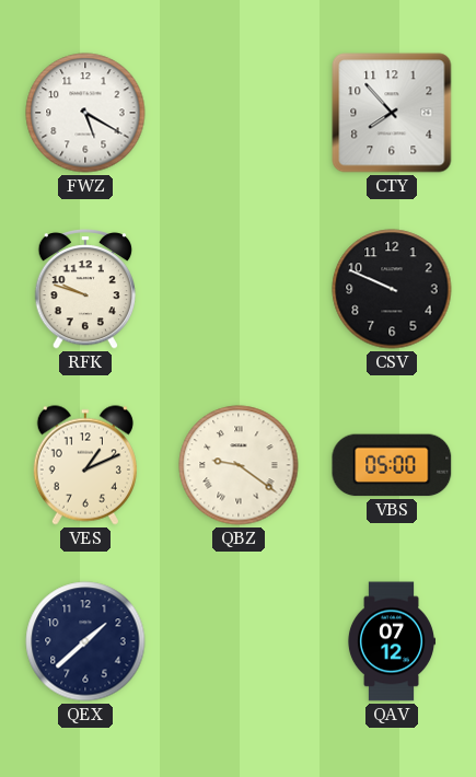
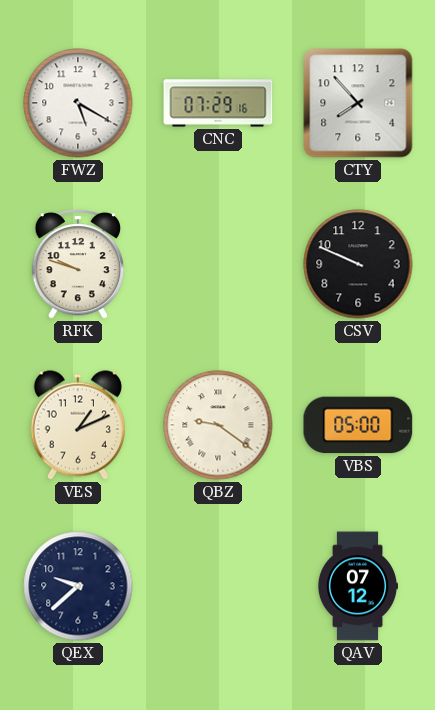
CNC: none -> 07:29 (218, 103)
QEX: 1:38 -> 9:38 (78, 586)
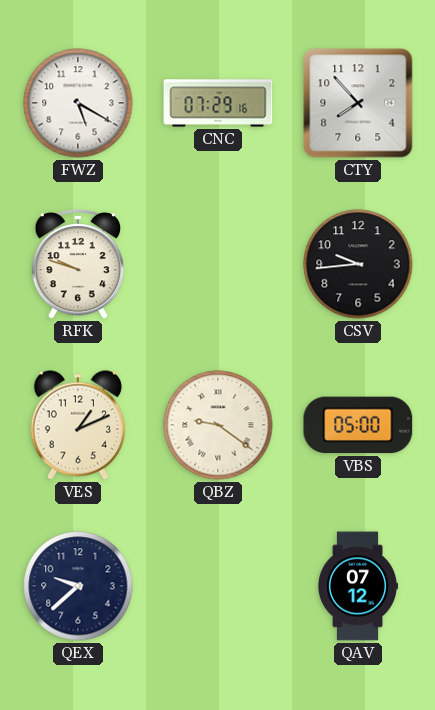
CSV: 9:49 -> 9:44 (358, 264)
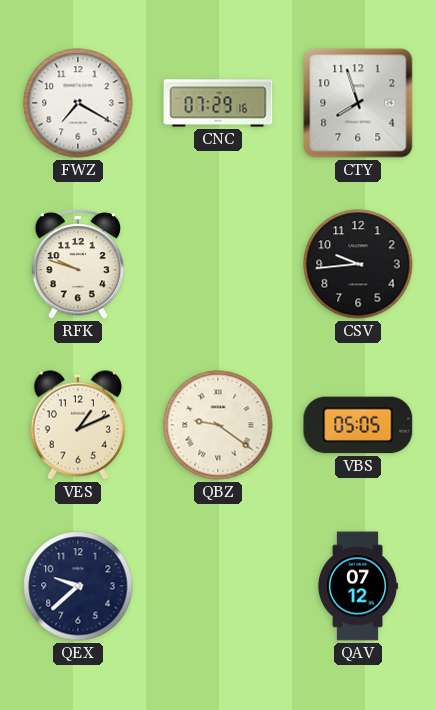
FWZ: 5:20 -> 7:20 (78, 103)
CTY: 7:53 -> 7:57 (358, 103)
VBS: 05:00 -> 05:05 (358, 425)
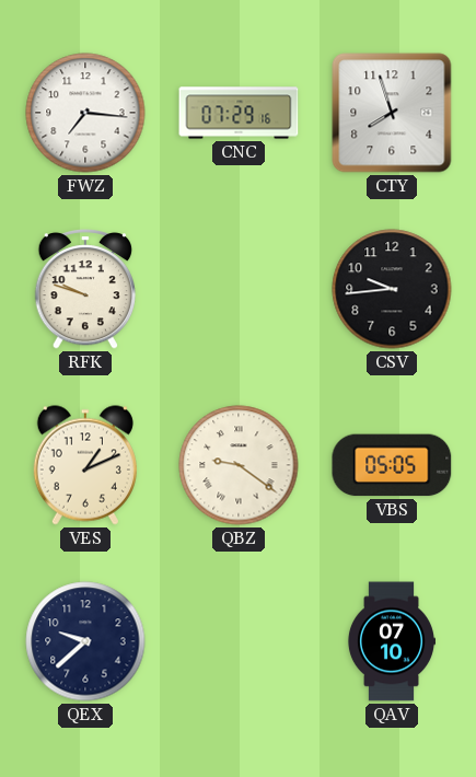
FWZ: 7:20 -> 7:16 (85, 113)
QAV: 07:12 -> 07:10 (391, 641)
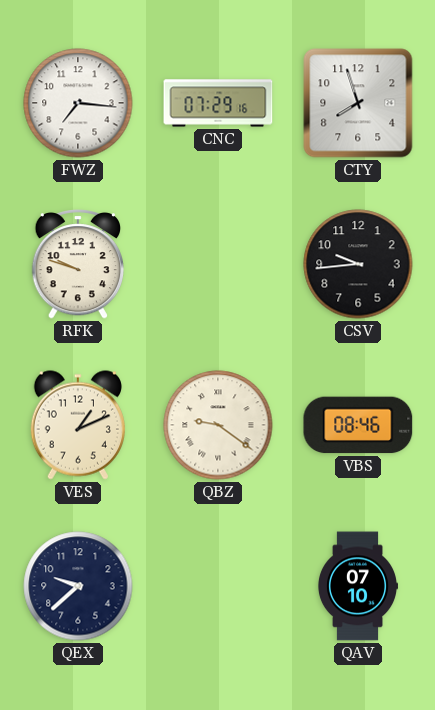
VBS: 05:05 -> 08:46 (358, 425)
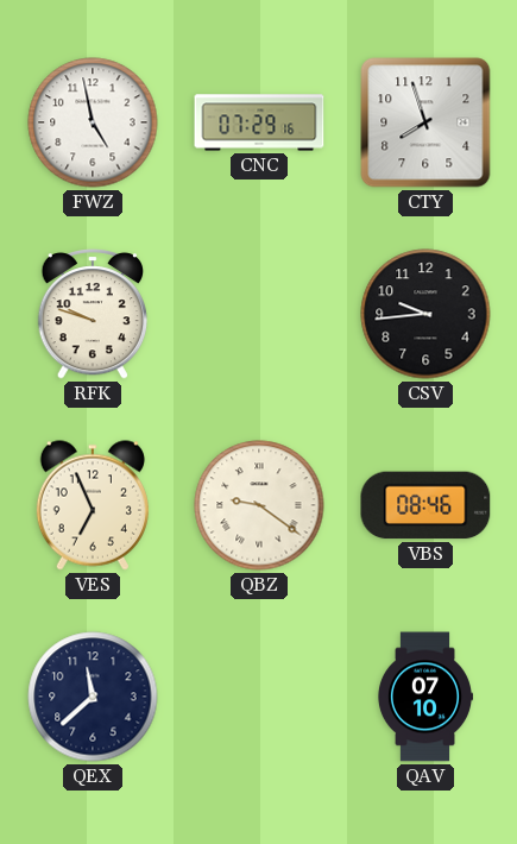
FWZ: 7:16 -> 4:58 (93, 122)
VES: 1:11 -> 6:56 (93, 505)
QEX: 9:38 -> 11:38 (93, 697)
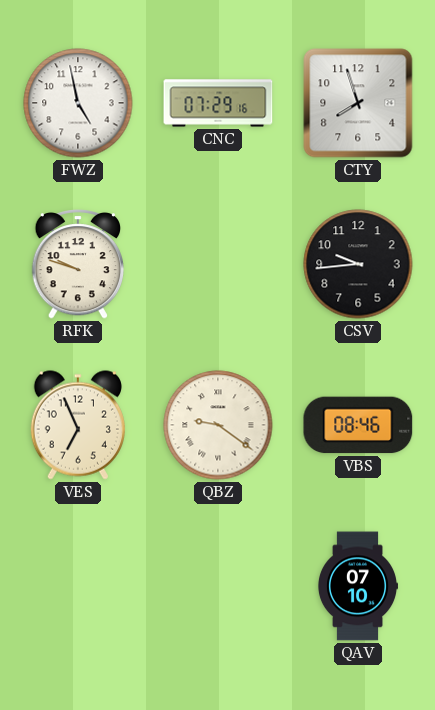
QEX: 11:38 -> none (93, 697)
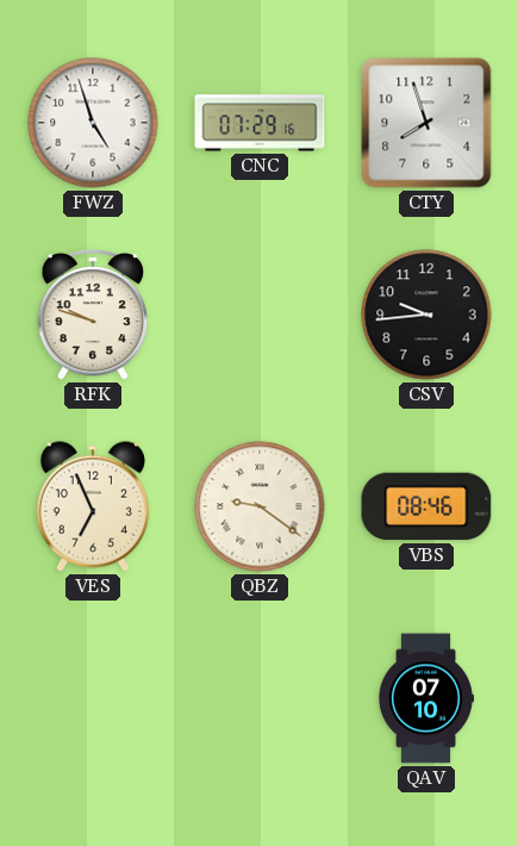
FWZ: 4:58 -> 4:57 (93, 123)
